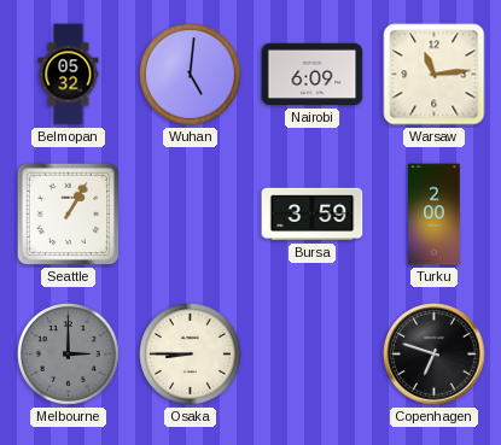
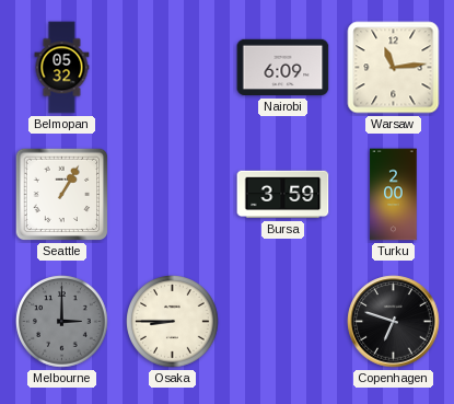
Wuhan: 5:01 -> none (191, 75)
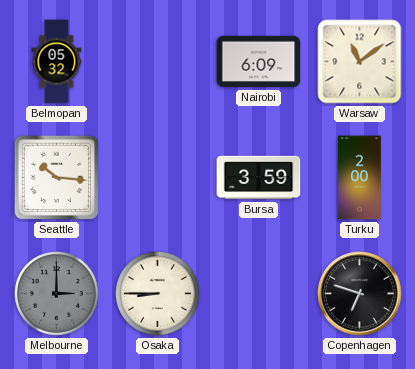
Warsaw: 11:14 -> 11:09 (360, 62)
Seattle: 1:05 -> 10:16 (57, 178)
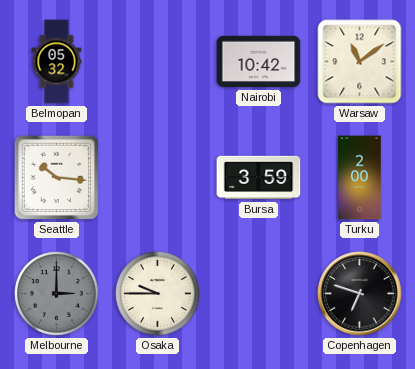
Nairobi: 6:09 -> 10:42 (259, 62)
Osaka: 8:45 -> 9:45 (158, 294)
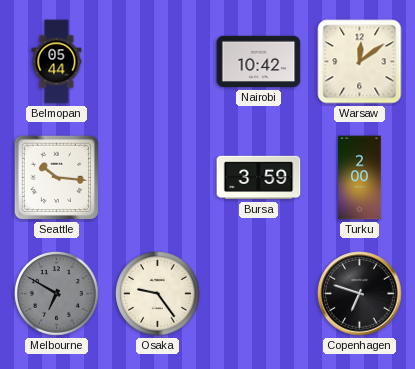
Belmopan: 05:32 -> 05:44 (57, 62)
Warsaw: 11:09 -> 12:09 (360, 62)
Melbourne: 3:00 -> 6:50 (57, 294)
Osaka: 9:45 -> 9:24 (158, 294)
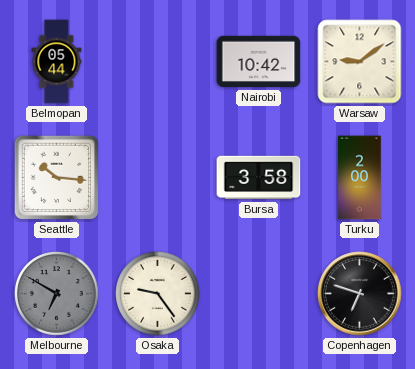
Warsaw: 12:09 -> 9:09 (360, 62)
Bursa: 3:59 -> 3:58 (259, 178)
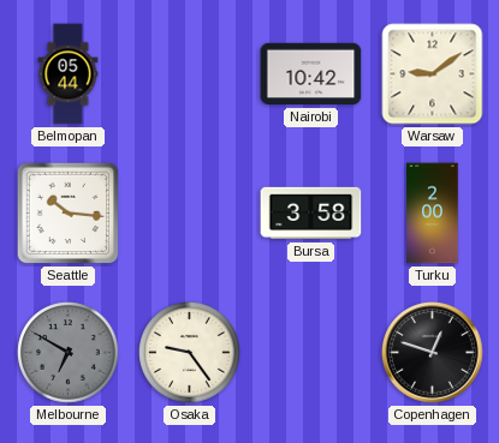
Copenhagen: 6:48 -> 12:48 (433, 353)
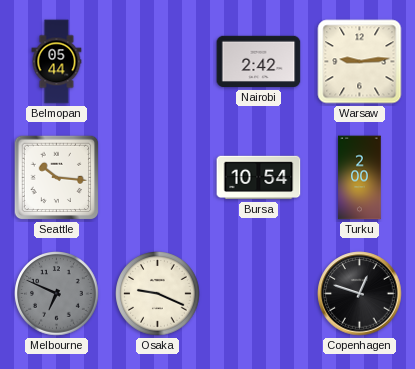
Nairobi: 10:42 -> 2:42 (259, 62)
Warsaw: 9:09 -> 9:14 (360, 62)
Bursa: 3:58 -> 10:54 (259, 178)
Melbourne: 6:50 -> 6:49 (57, 294)
Osaka: 9:24 -> 9:19 (158, 294)
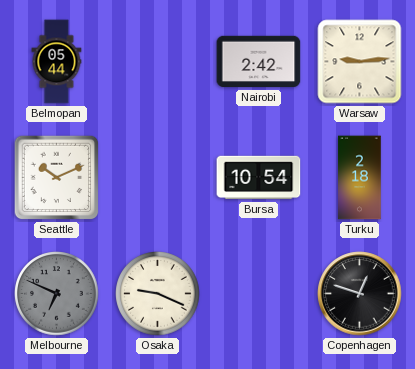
Seattle: 10:16 -> 10:11 (57, 178)
Turku: 2:00 -> 2:18 (360, 178)
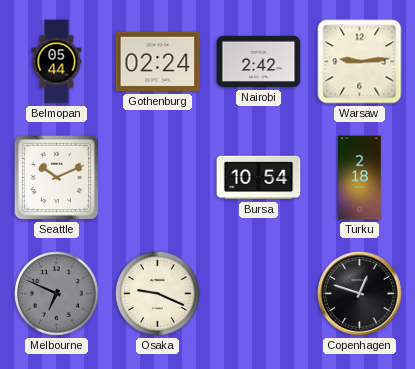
Gothenburg: none -> 02:24 (158, 62)
